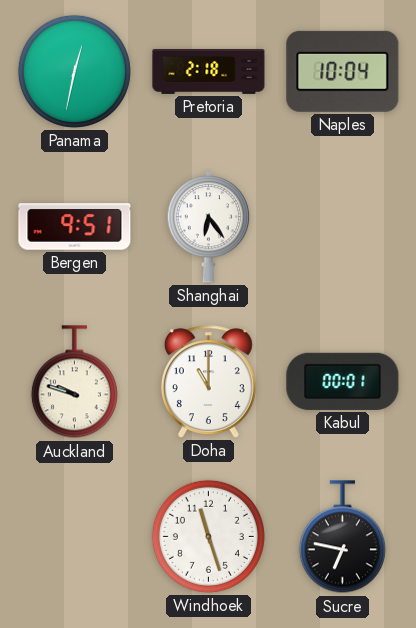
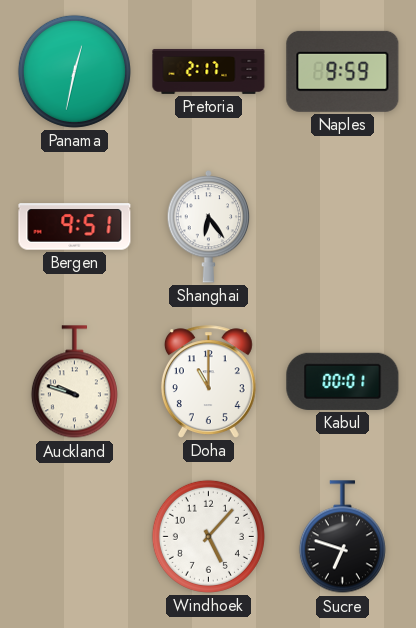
Pretoria: 2:18 -> 2:17 (209, 71)
Naples: 10:04 -> 9:59 (343, 71)
Windhoek: 11:27 -> 5:07 (208, 536)
Sucre: 6:47 -> 6:48 (342, 537)
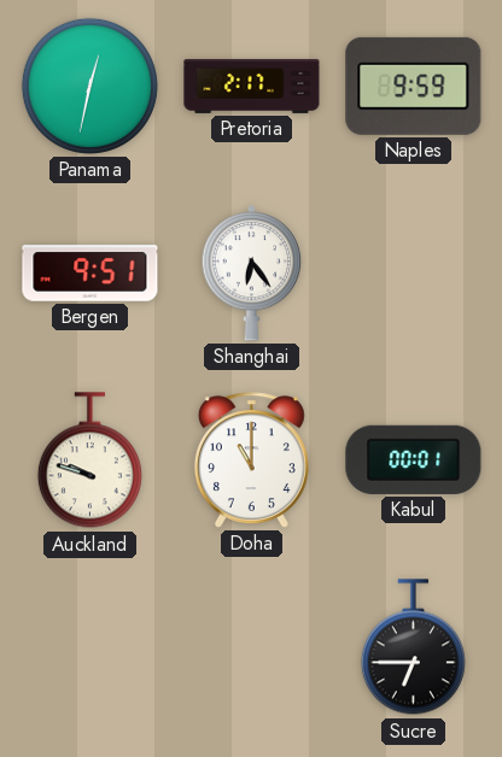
Windhoek: 5:07 -> none (208, 536)
Sucre: 6:48 -> 6:45 (413, 647)
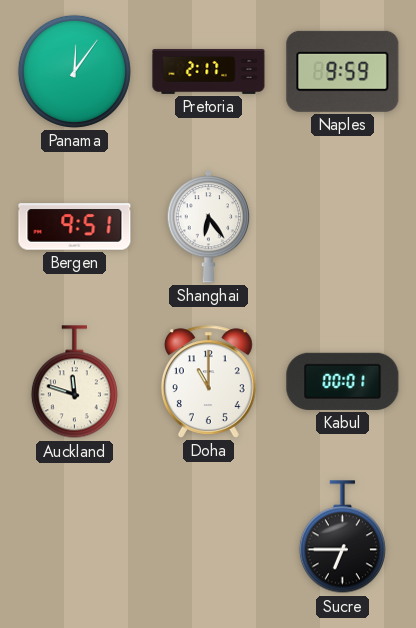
Panama: 12:32 -> 12:06 (74, 71)
Auckland: 9:48 -> 11:48 (74, 382)
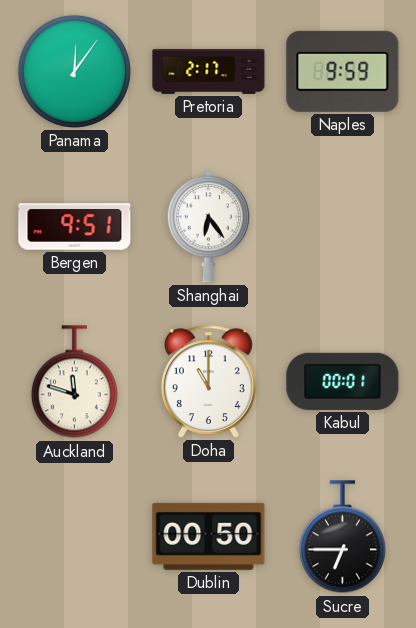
Dublin: none -> 00:50 (209, 536)
